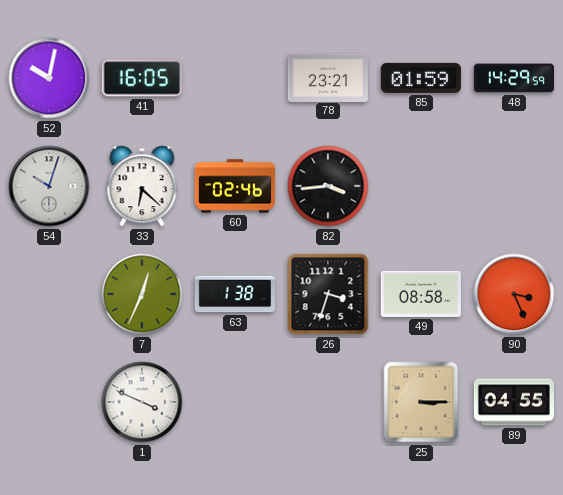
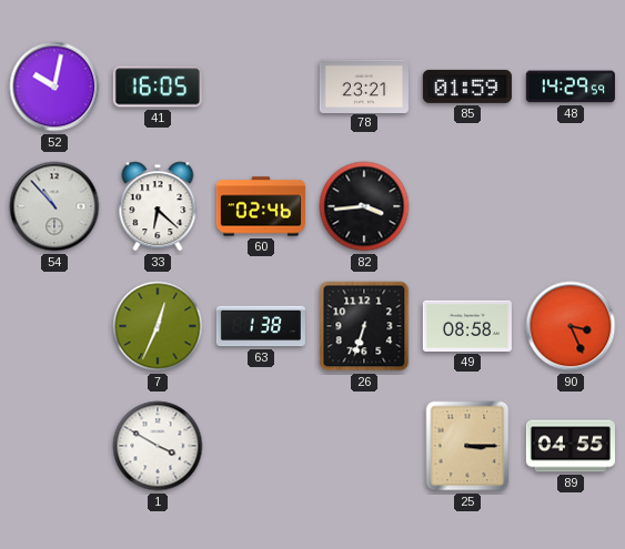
54: 10:03 -> 10:53 (54, 206)
26: 3:33 -> 6:33 (364, 326)
1: 3:49 -> 3:50 (158, 446)
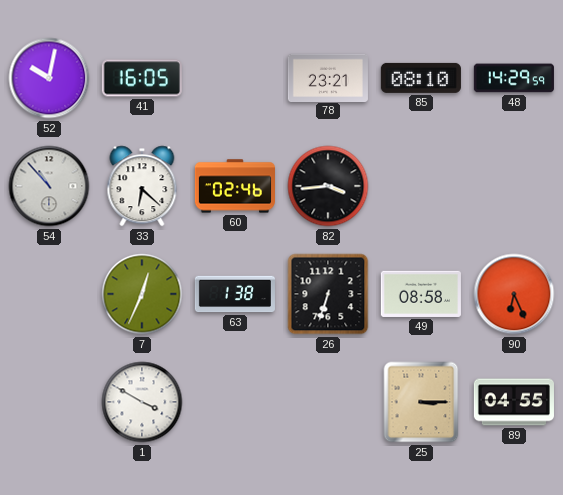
85: 01:59 -> 08:10 (421, 78)
90: 3:26 -> 6:26 (514, 294)
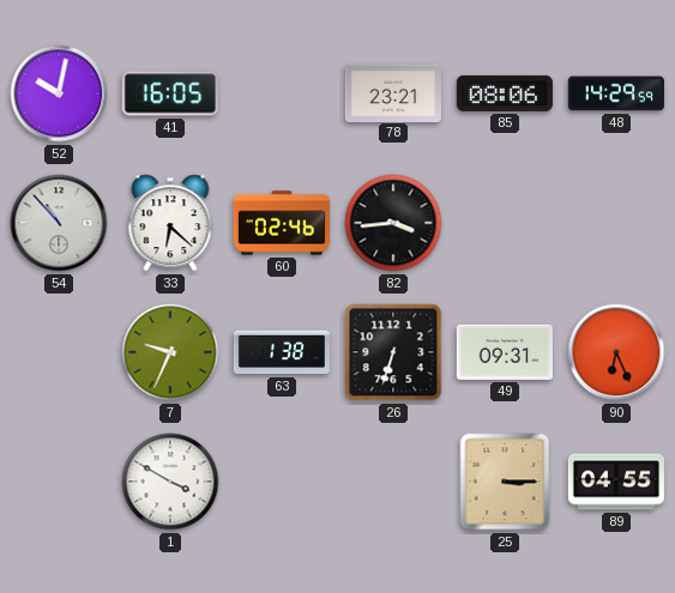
85: 08:10 -> 08:06 (505, 93)
7: 12:34 -> 9:34 (170, 352)
49: 08:58 -> 09:31 (505, 352)
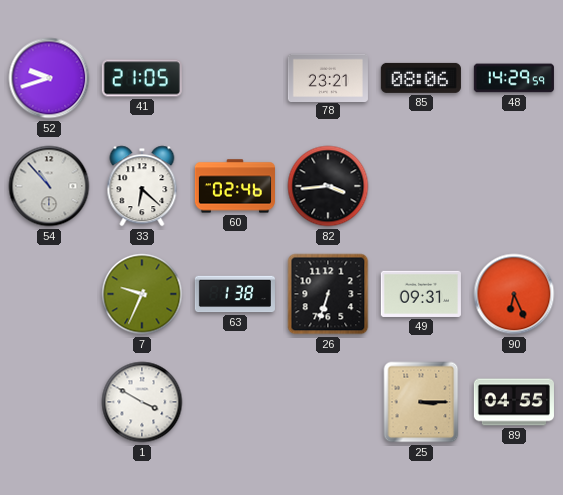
52: 10:02 -> 9:42 (49, 78)
41: 16:05 -> 21:05 (142, 78)
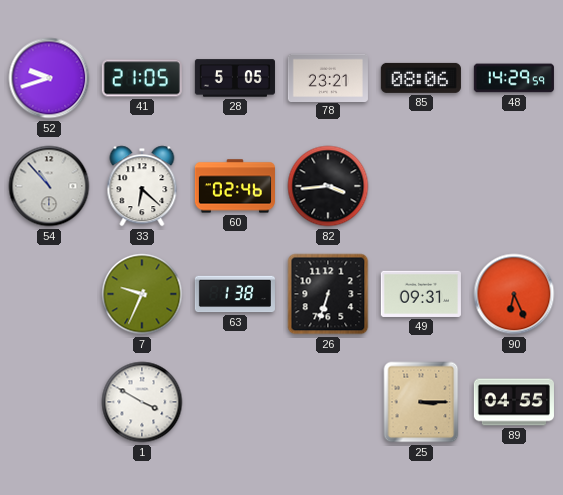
28: none -> 5:05 (235, 78)
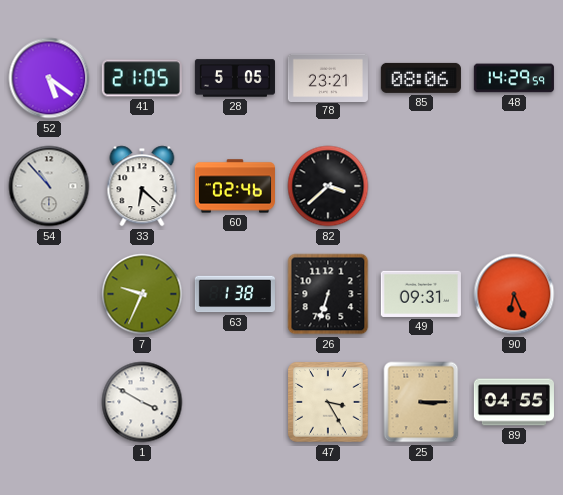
52: 9:42 -> 5:21 (49, 78)
82: 3:44 -> 3:38 (328, 186)
47: none -> 3:25 (328, 402)
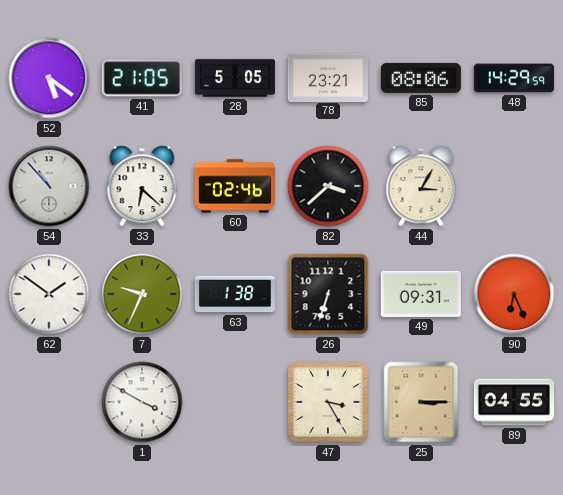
44: none -> 3:05 (421, 186)
62: none -> 1:51 (49, 294)
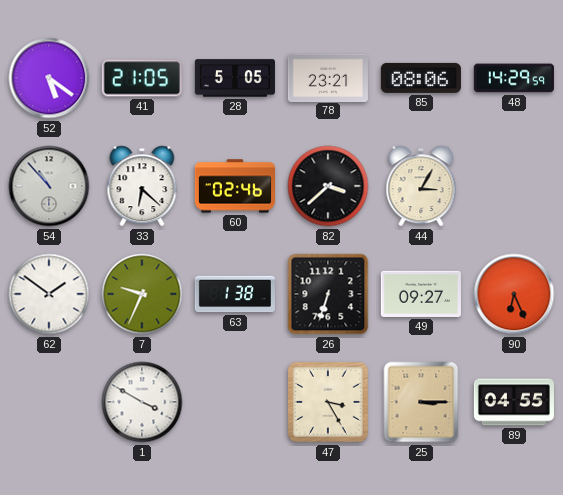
49: 09:31 -> 09:27 (421, 294)
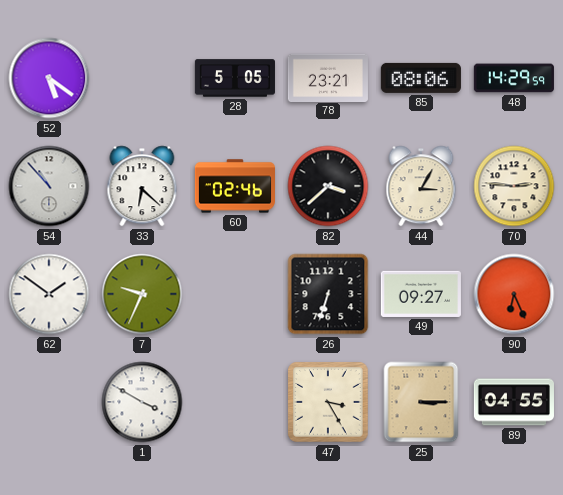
41: 21:05 -> none (142, 78)
70: none -> 2:46 (514, 186)
63: 1:38 -> none (235, 294)
